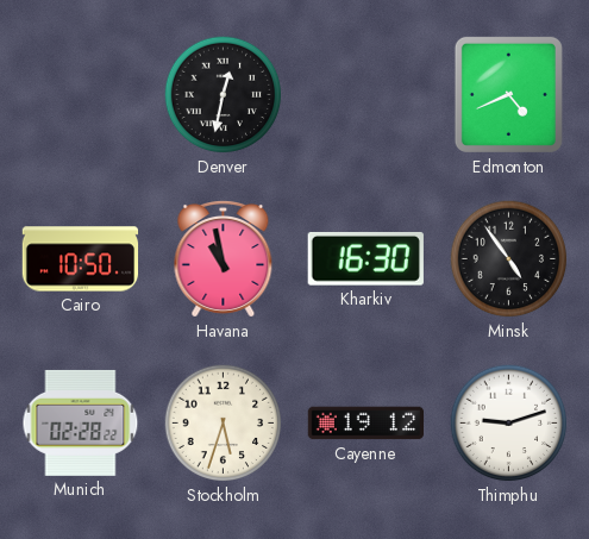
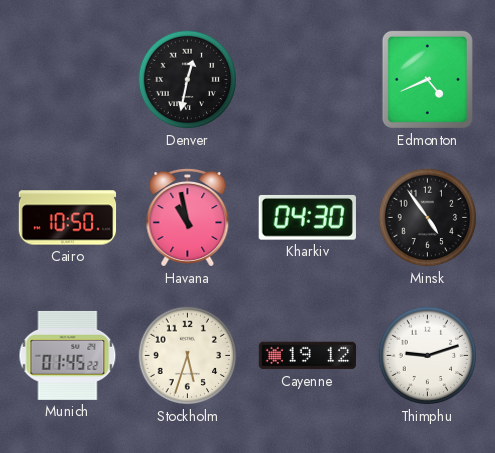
Kharkiv: 16:30 -> 04:30 (307, 218)
Munich: 02:28 -> 01:45 (68, 355)
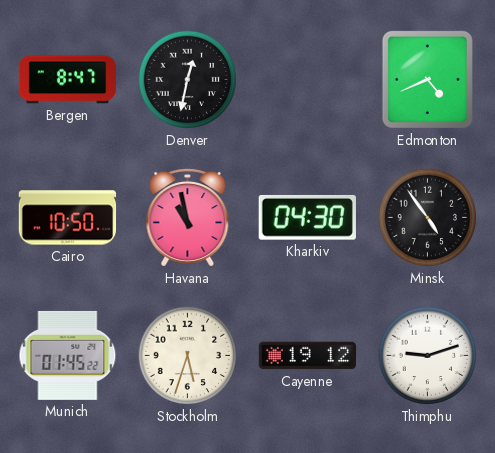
Bergen: none -> 8:47 (68, 80)
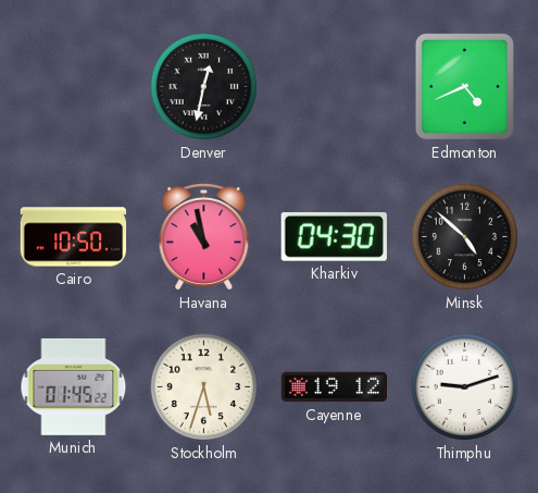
Bergen: 8:47 -> none (68, 80)
Minsk: 4:54 -> 4:52 (465, 237)
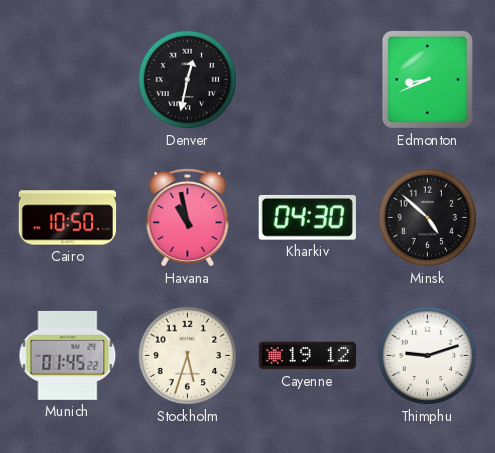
Edmonton: 4:41 -> 8:41 (427, 79)
